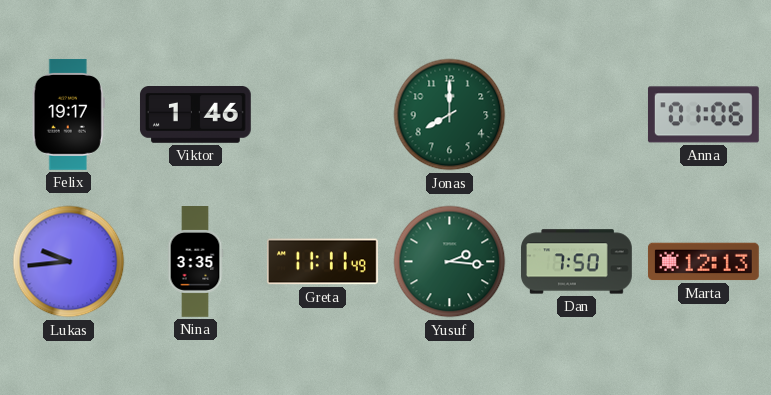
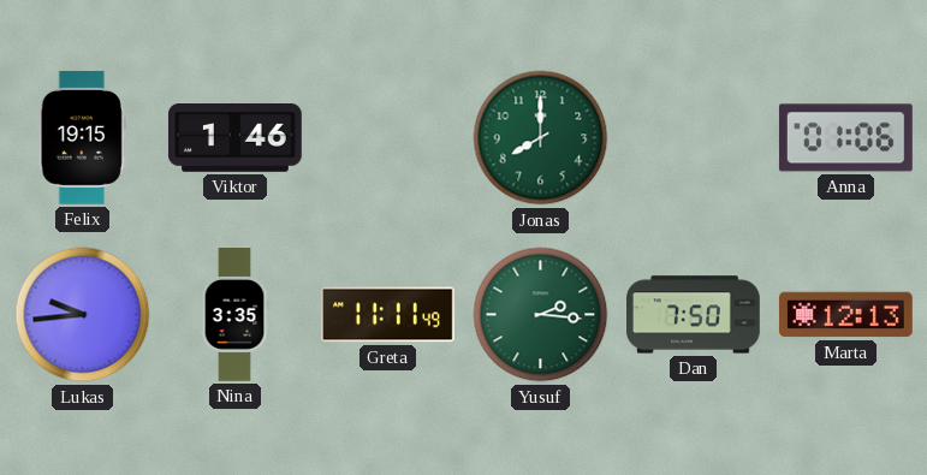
Felix: 19:17 -> 19:15 (82, 137)
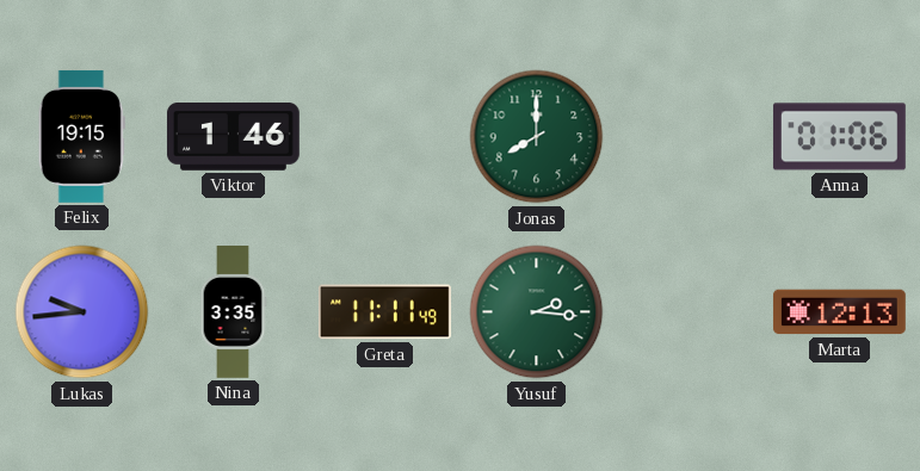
Dan: 7:50 -> none (694, 315)
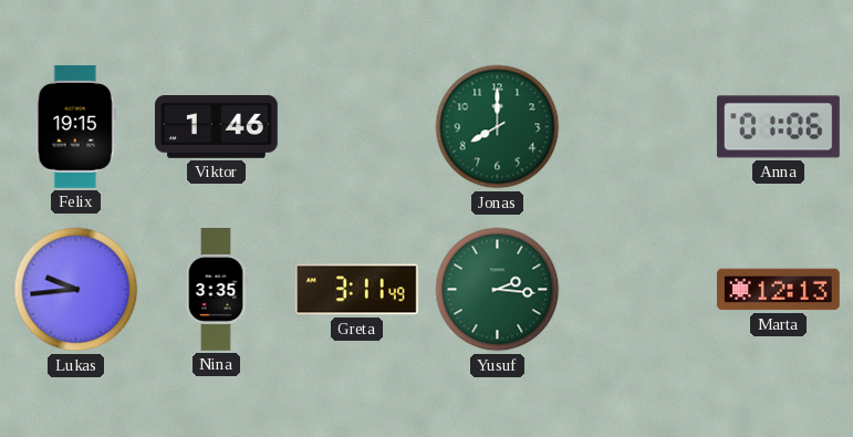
Greta: 11:11 -> 3:11 (356, 290)
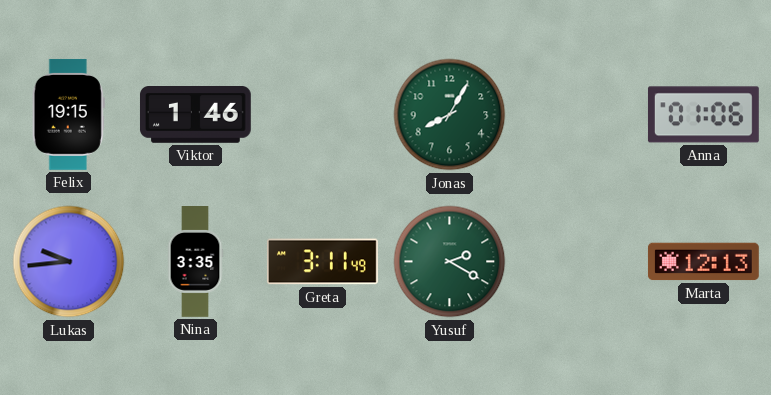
Jonas: 8:00 -> 8:05 (450, 115)
Yusuf: 2:16 -> 2:20 (450, 262)
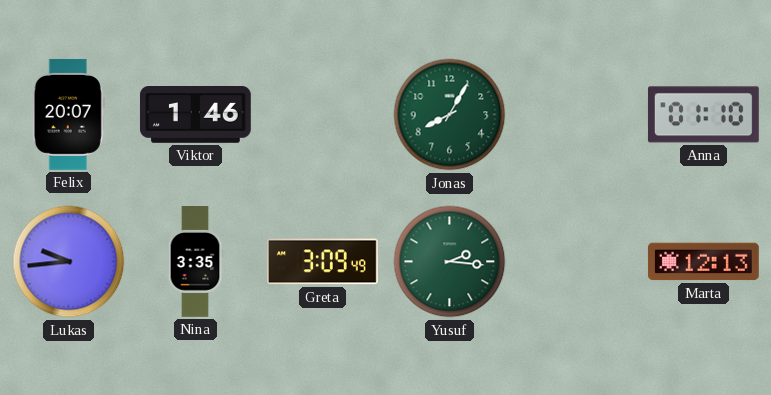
Felix: 19:15 -> 20:07 (68, 114)
Anna: 01:06 -> 01:10 (703, 115)
Greta: 3:11 -> 3:09 (322, 262)
Yusuf: 2:20 -> 2:16 (450, 262)
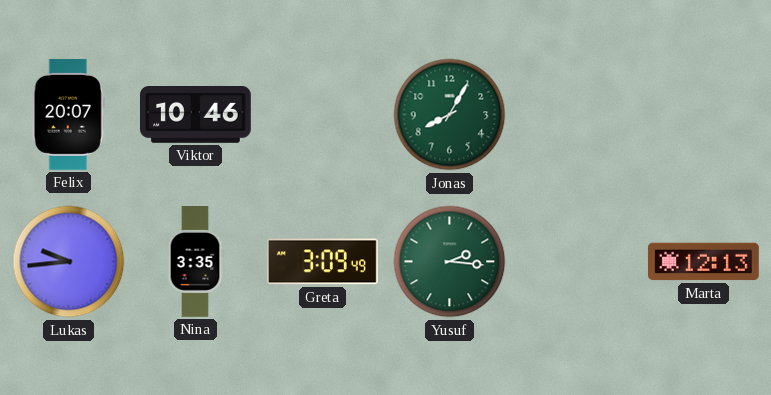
Viktor: 1:46 -> 10:46 (195, 115)
Anna: 01:10 -> none (703, 115)
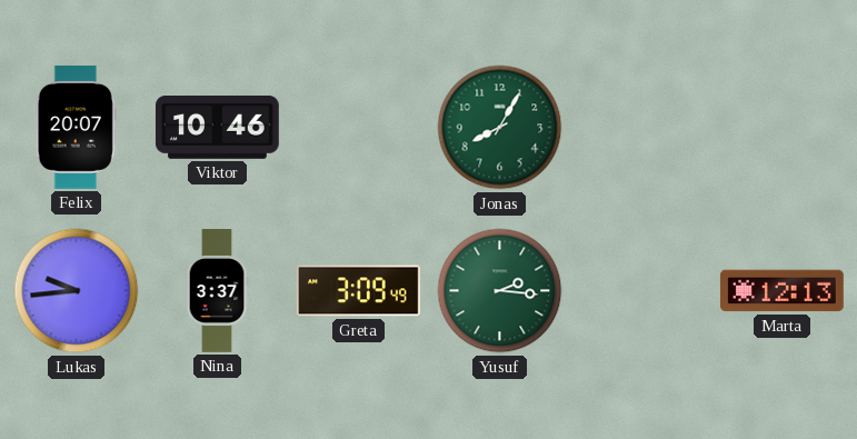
Nina: 3:35 -> 3:37 (217, 291)
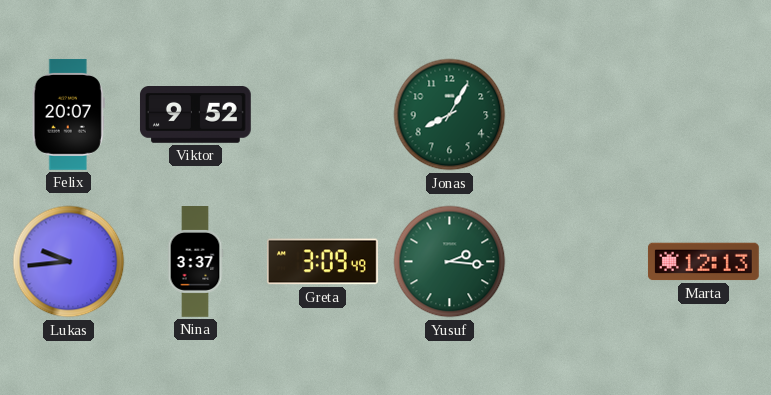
Viktor: 10:46 -> 9:52 (195, 115)
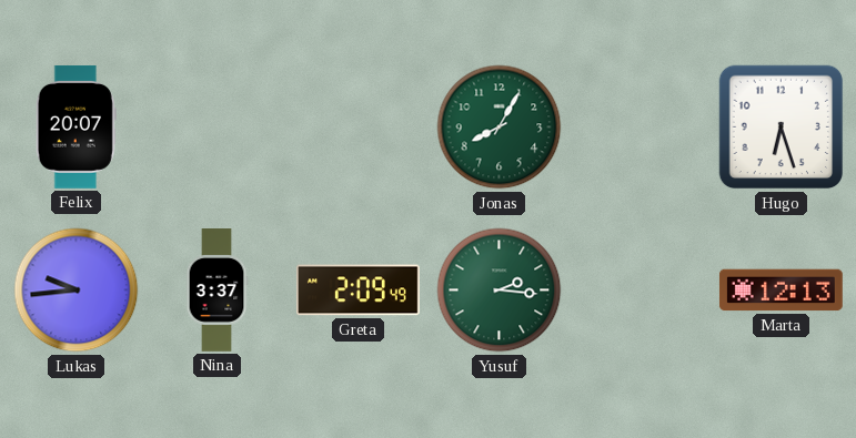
Viktor: 9:52 -> none (195, 115)
Hugo: none -> 6:27 (782, 128)
Greta: 3:09 -> 2:09 (357, 291)
